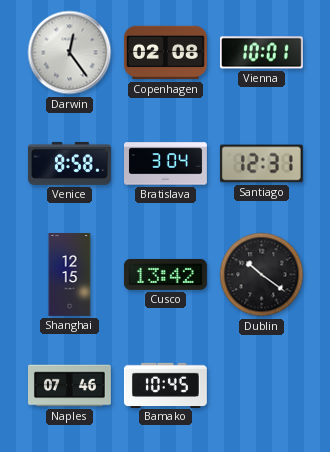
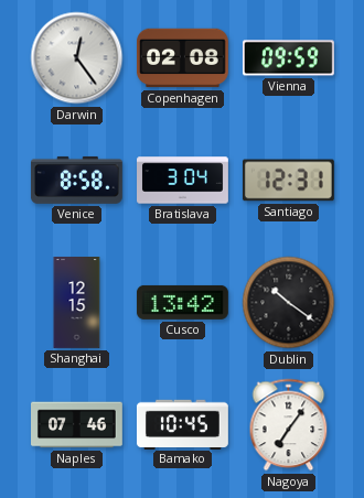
Vienna: 10:01 -> 09:59 (288, 58)
Nagoya: none -> 7:06 (289, 425)
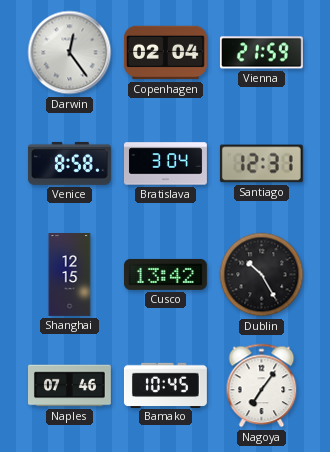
Copenhagen: 02:08 -> 02:04 (165, 53)
Vienna: 09:59 -> 21:59 (261, 53)
Dublin: 10:21 -> 10:25 (262, 275)
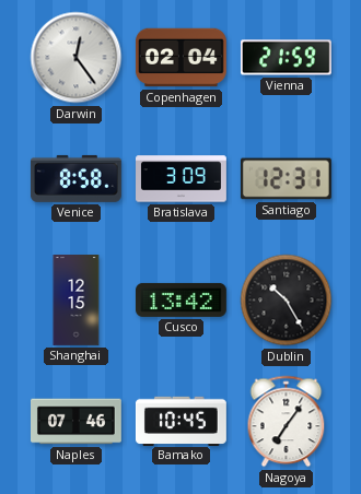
Bratislava: 3:04 -> 3:09 (182, 179)
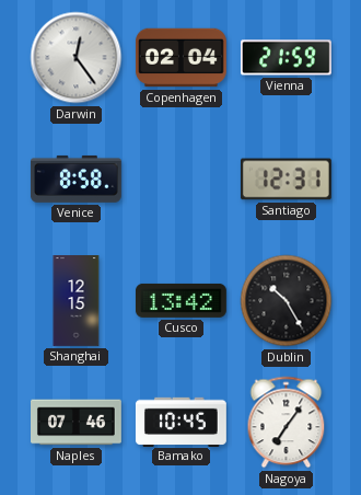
Bratislava: 3:09 -> none (182, 179)
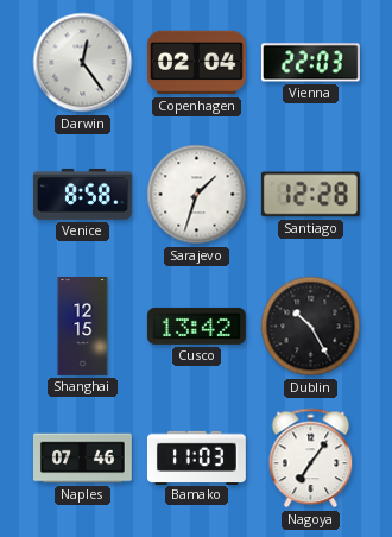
Vienna: 21:59 -> 22:03 (310, 63)
Sarajevo: none -> 1:33 (197, 195)
Santiago: 12:31 -> 12:28 (310, 195)
Bamako: 10:45 -> 11:03 (196, 457)
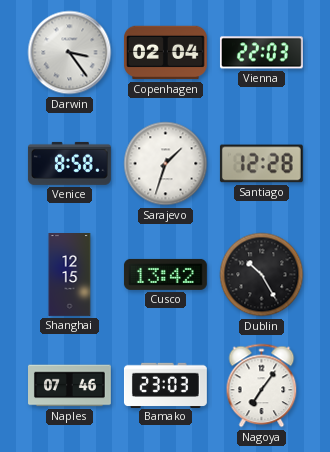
Darwin: 12:24 -> 3:24 (70, 53)
Bamako: 11:03 -> 23:03 (165, 385)
